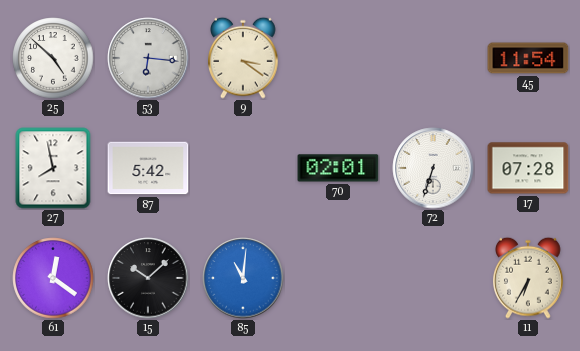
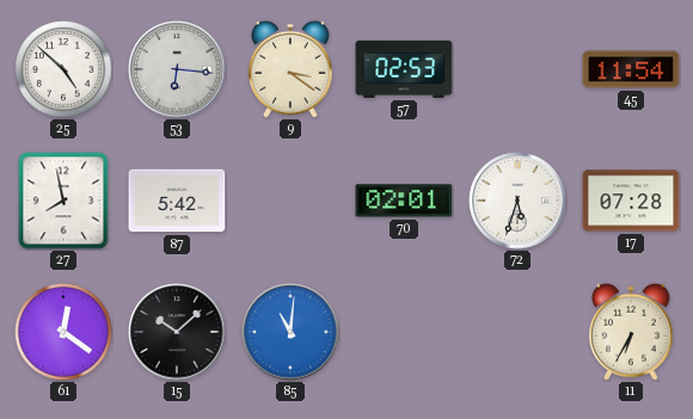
57: none -> 02:53 (404, 69)
72: 6:33 -> 5:33 (517, 201)
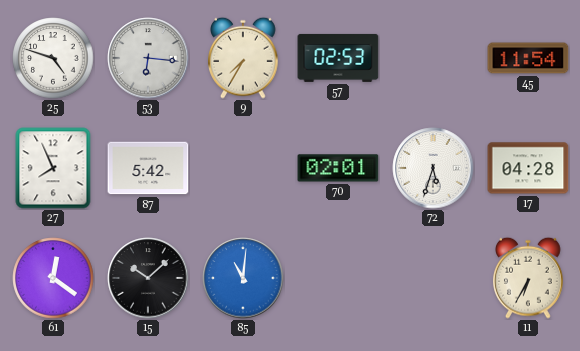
25: 4:52 -> 4:48 (53, 58)
9: 3:21 -> 7:35 (243, 58)
27: 7:58 -> 7:56 (53, 168)
17: 07:28 -> 04:28 (528, 168)
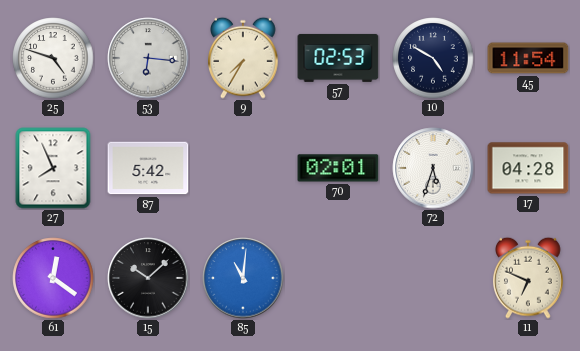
10: none -> 4:50 (433, 58)
11: 6:35 -> 6:49 (528, 278)
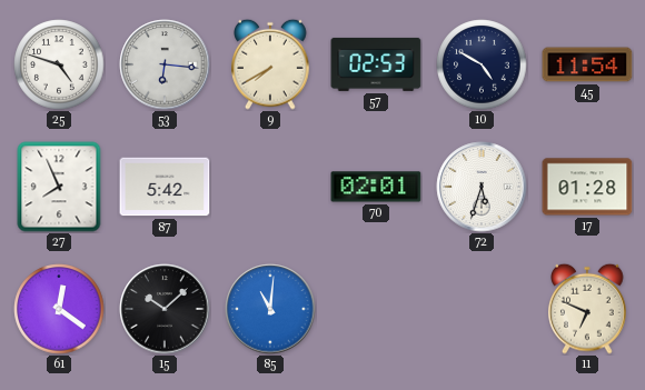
9: 7:35 -> 7:40 (270, 64)
17: 04:28 -> 01:28 (587, 187)
